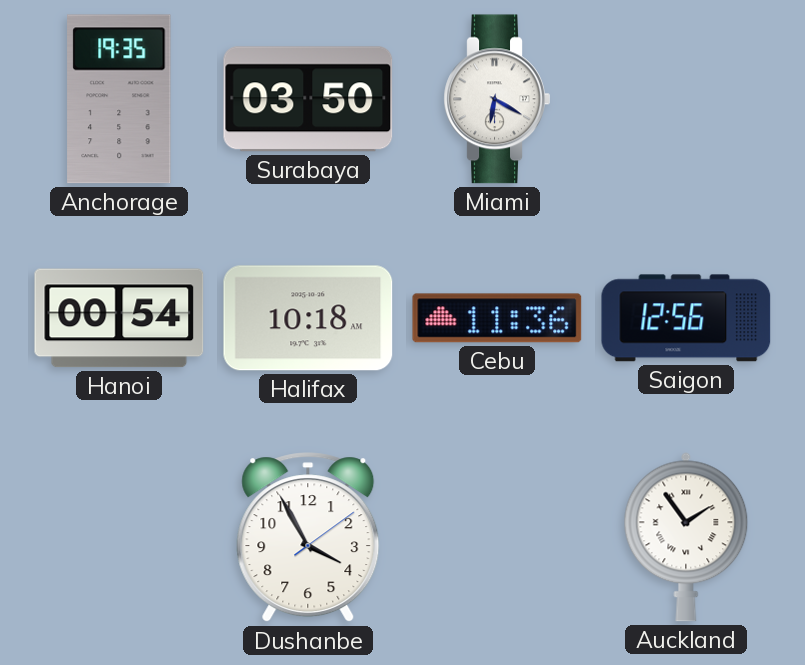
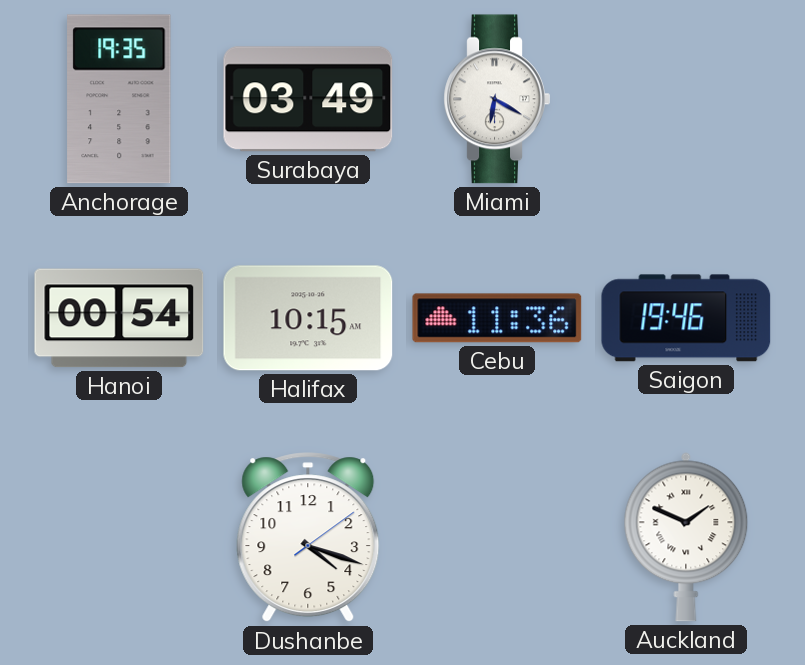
Surabaya: 03:50 -> 03:49 (308, 99)
Halifax: 10:18 -> 10:15 (308, 318)
Saigon: 12:56 -> 19:46 (686, 318)
Dushanbe: 3:55 -> 4:18 (308, 538)
Auckland: 1:54 -> 1:49 (686, 537)
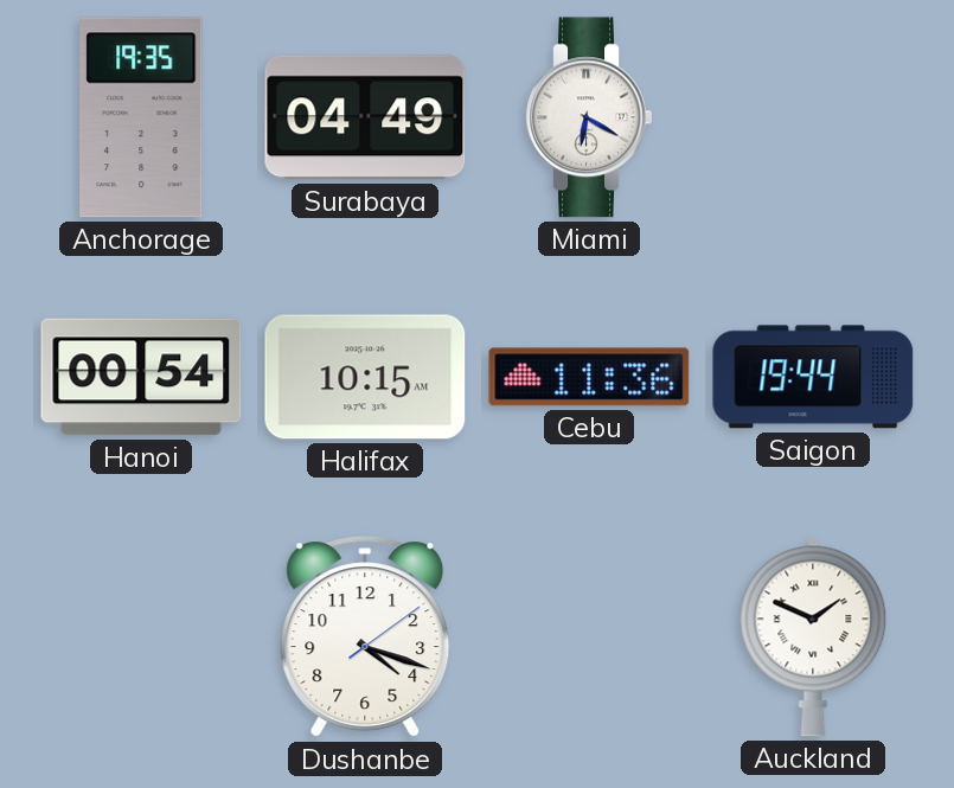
Surabaya: 03:49 -> 04:49 (365, 117)
Saigon: 19:46 -> 19:44 (813, 377)
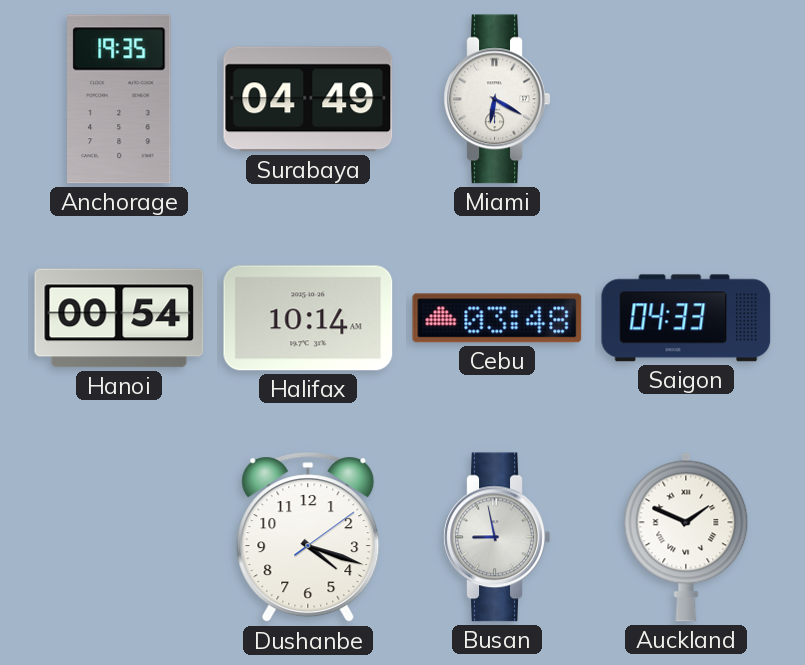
Halifax: 10:15 -> 10:14 (308, 318)
Cebu: 11:36 -> 03:48 (497, 318)
Saigon: 19:44 -> 04:33 (686, 318)
Busan: none -> 8:58 (497, 537)
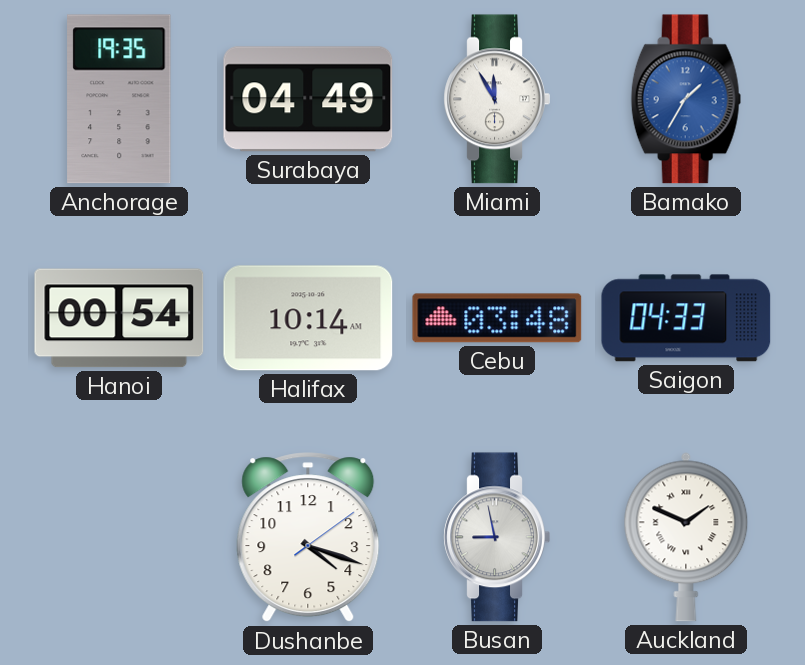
Miami: 6:20 -> 11:55 (497, 99)
Bamako: none -> 1:35 (686, 99)
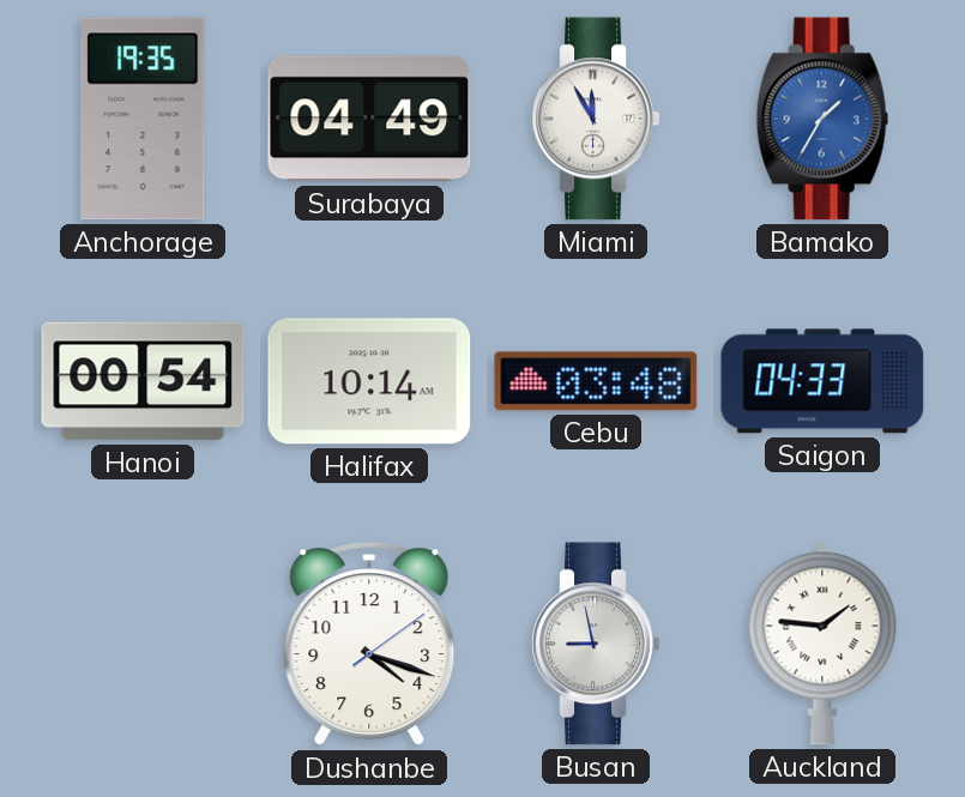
Auckland: 1:49 -> 1:46 (822, 644)
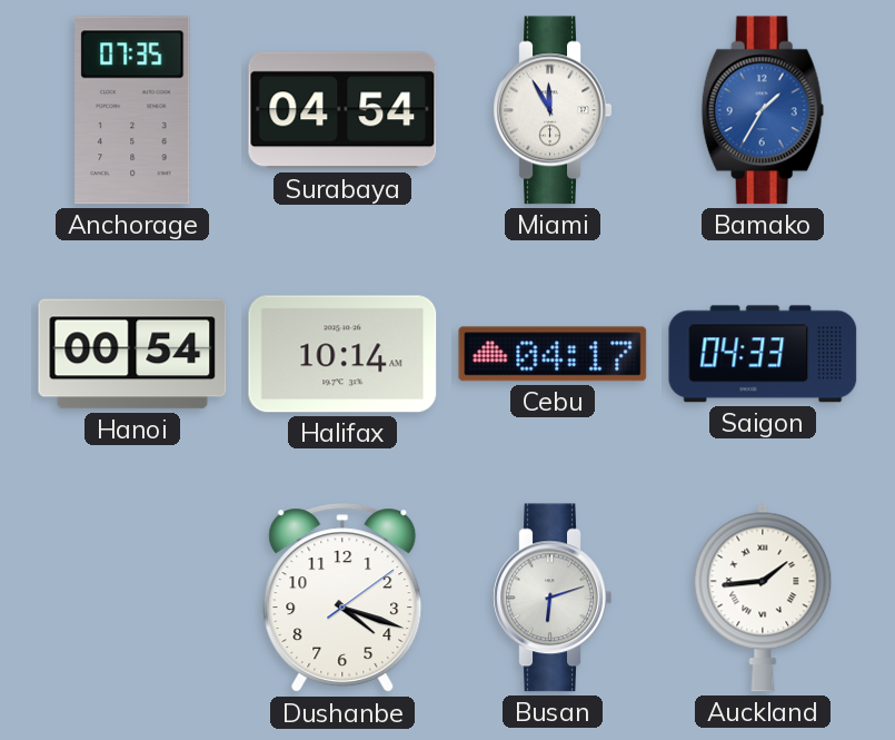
Anchorage: 19:35 -> 07:35 (132, 110)
Surabaya: 04:49 -> 04:54 (342, 110)
Cebu: 03:48 -> 04:17 (553, 354)
Busan: 8:58 -> 6:12 (553, 598)
Auckland: 1:46 -> 1:44 (763, 598)
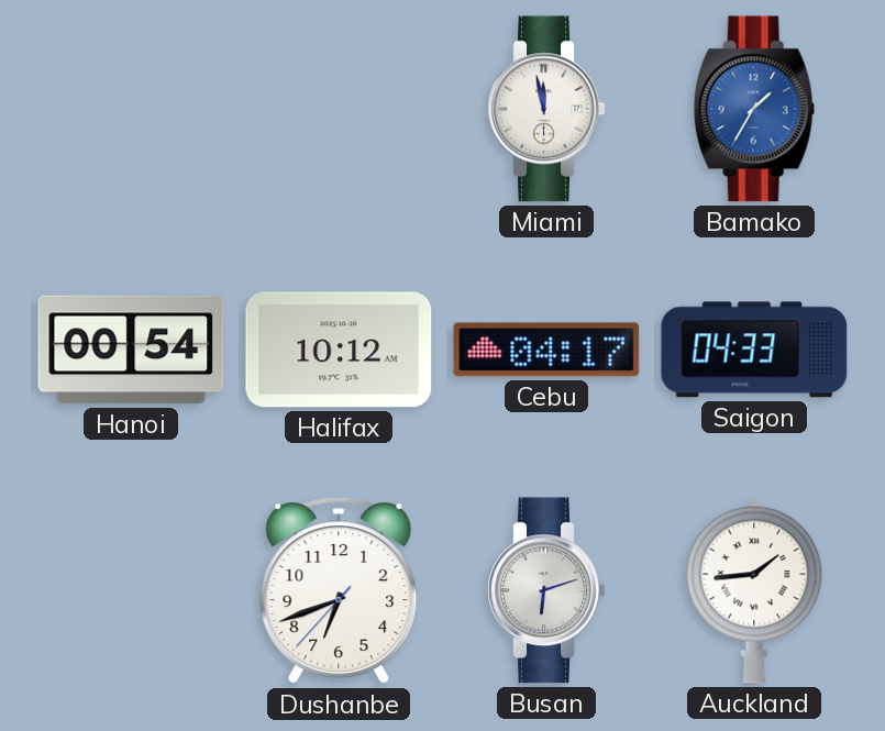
Anchorage: 07:35 -> none (132, 110)
Surabaya: 04:54 -> none (342, 110)
Miami: 11:55 -> 11:58 (546, 109)
Halifax: 10:14 -> 10:12 (339, 350)
Dushanbe: 4:18 -> 6:41 (339, 591)
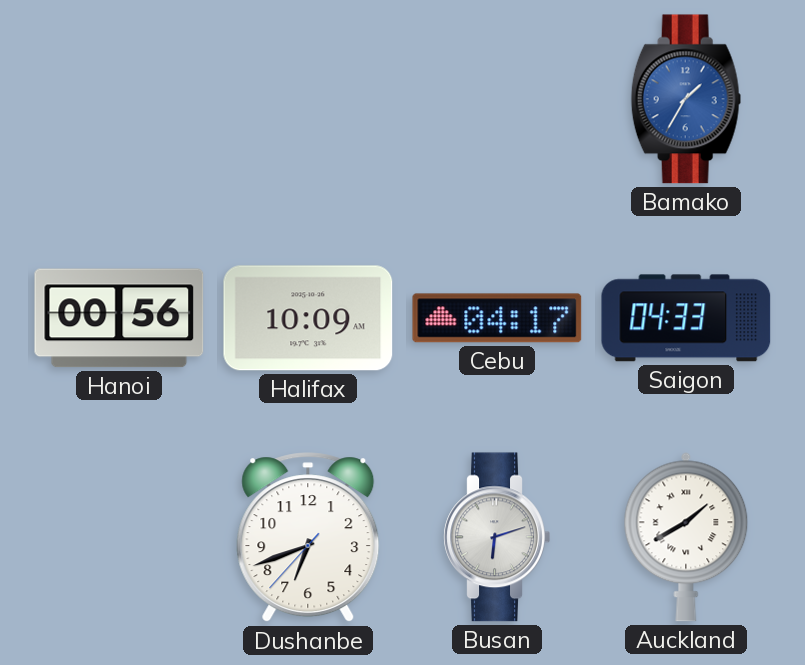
Miami: 11:58 -> none (546, 109)
Hanoi: 00:54 -> 00:56 (119, 318)
Halifax: 10:12 -> 10:09 (308, 318)
Auckland: 1:44 -> 1:40 (686, 537)
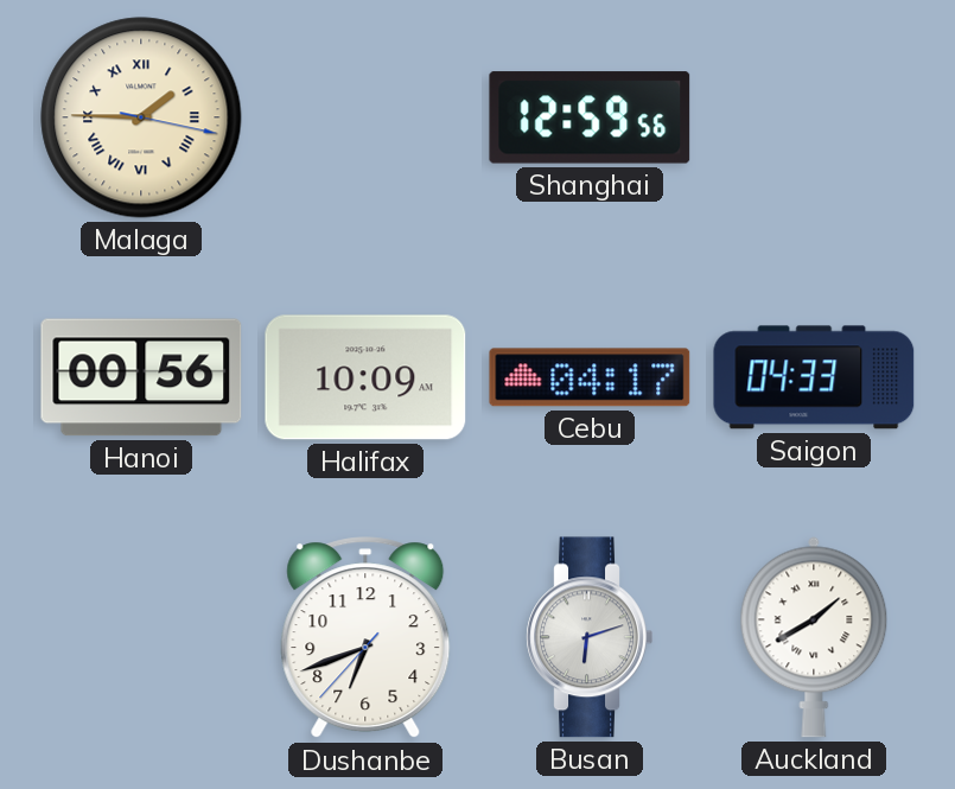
Malaga: none -> 1:45 (141, 117)
Shanghai: none -> 12:59 (590, 117)
Bamako: 1:35 -> none (686, 99)
